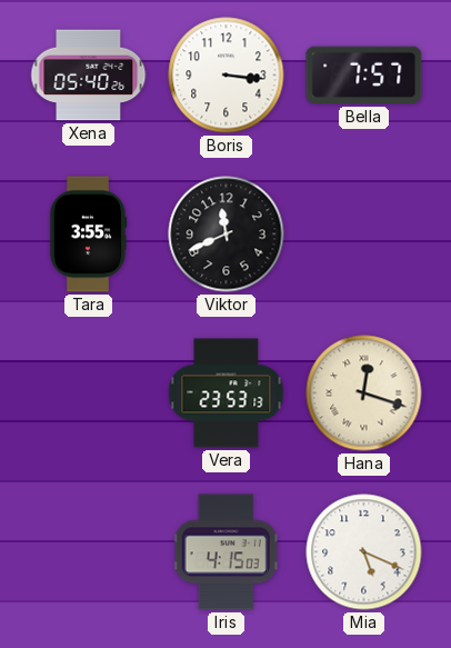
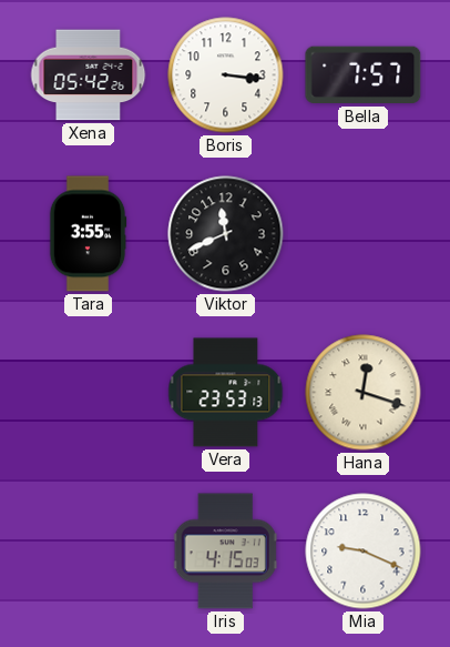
Xena: 05:40 -> 05:42 (89, 75)
Mia: 5:19 -> 9:19 (364, 552)
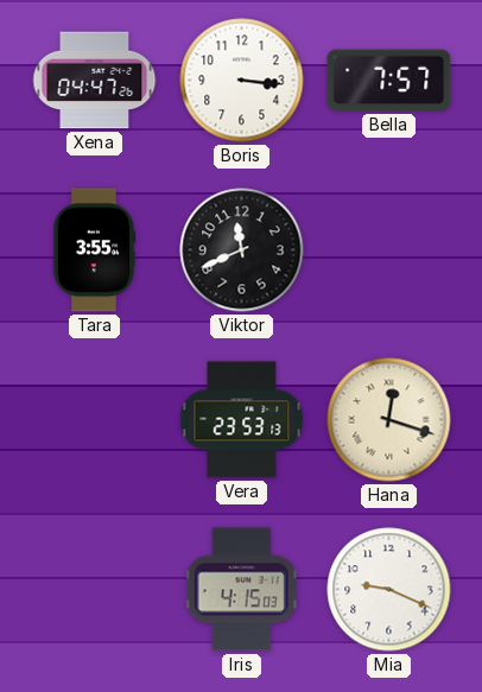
Xena: 05:42 -> 04:47 (95, 81)
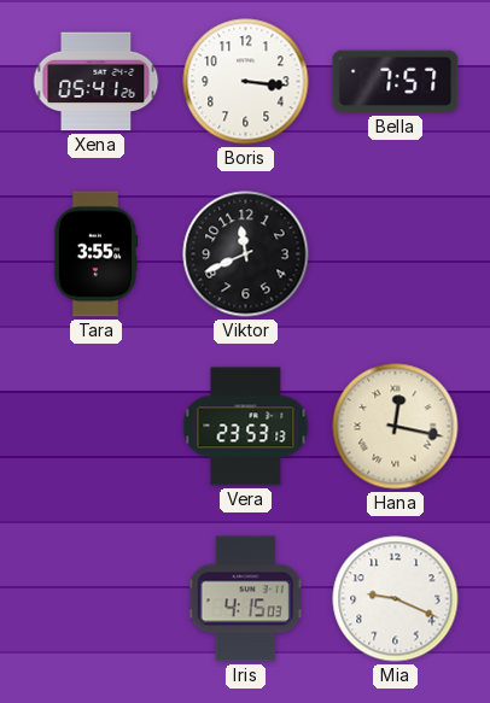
Xena: 04:47 -> 05:41 (97, 82)
Hana: 12:18 -> 12:17 (396, 427)
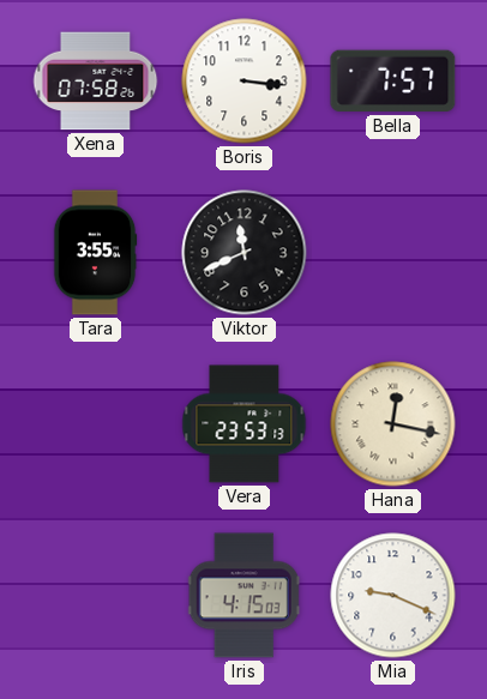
Xena: 05:41 -> 07:58 (96, 82)
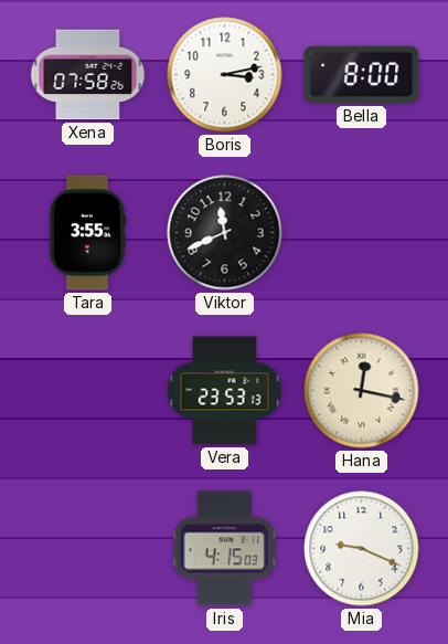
Boris: 3:16 -> 3:13 (225, 75)
Bella: 7:57 -> 8:00 (362, 75)
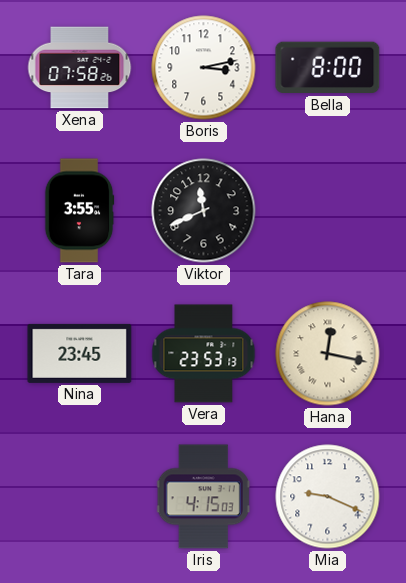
Nina: none -> 23:45 (80, 353)
